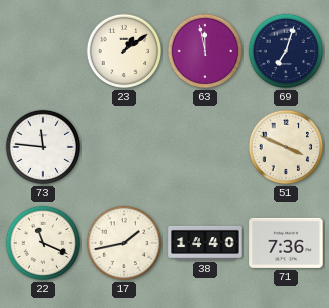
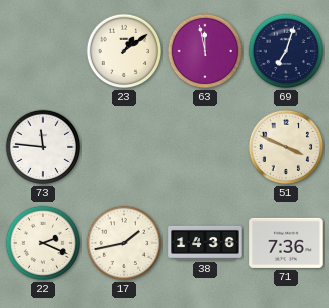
22: 11:19 -> 2:19 (43, 243)
38: 14:40 -> 14:36 (205, 243)
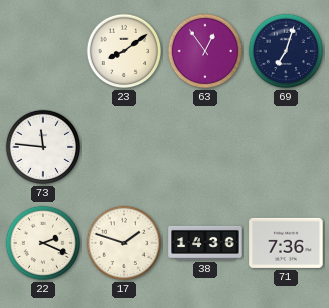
23: 1:09 -> 8:09 (124, 51)
63: 11:58 -> 12:54 (205, 51)
51: 3:49 -> none (286, 147)
17: 1:43 -> 1:48 (124, 243)
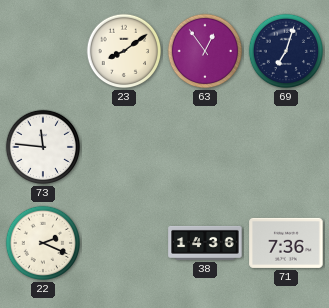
17: 1:48 -> none (124, 243)
